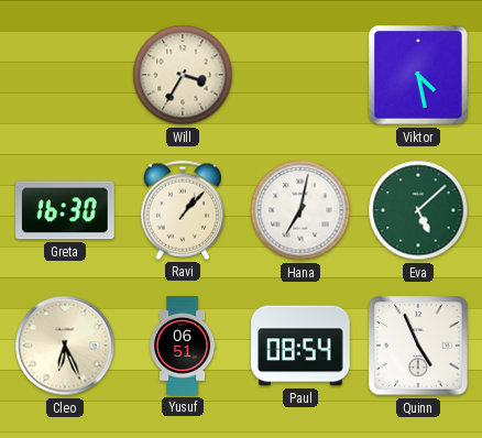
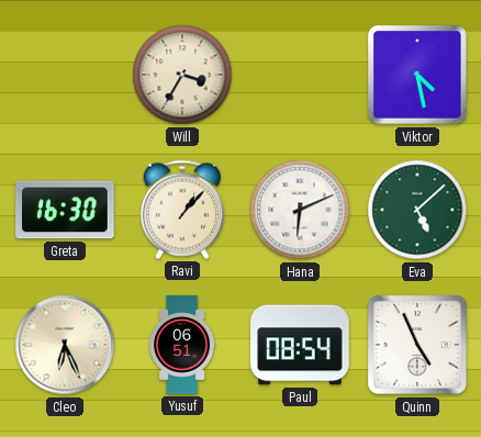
Hana: 7:02 -> 6:11 (300, 210)
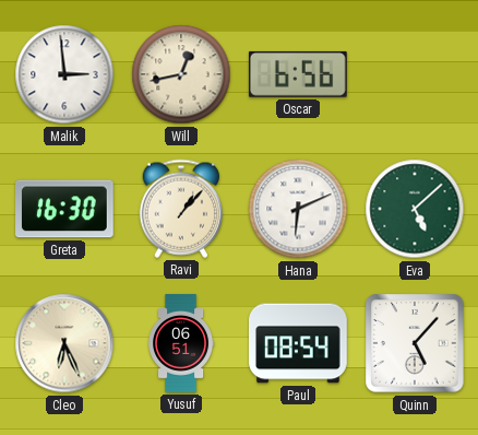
Malik: none -> 2:59 (64, 74)
Will: 3:35 -> 12:43 (181, 74)
Oscar: none -> 6:56 (298, 74)
Viktor: 4:28 -> none (417, 75)
Quinn: 4:56 -> 5:07 (415, 343)
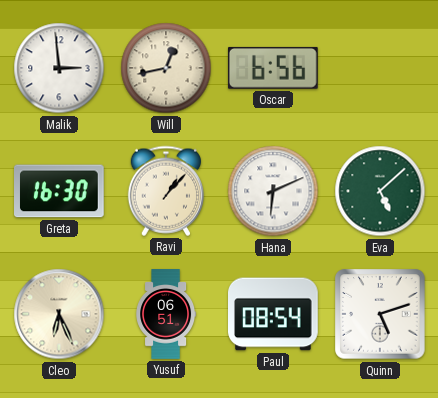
Quinn: 5:07 -> 5:12 (380, 314)
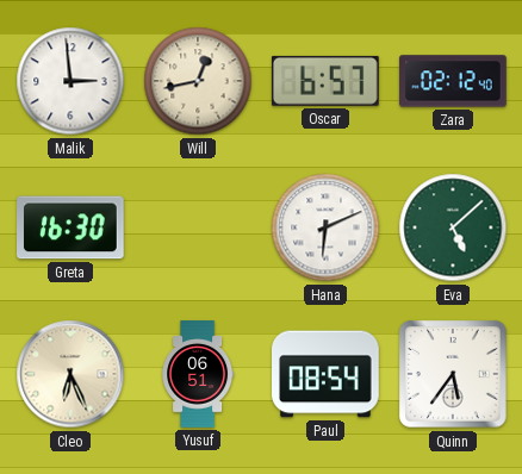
Oscar: 6:56 -> 6:57 (325, 81)
Zara: none -> 02:12 (453, 81)
Ravi: 1:07 -> none (165, 191)
Quinn: 5:12 -> 5:36 (453, 374)
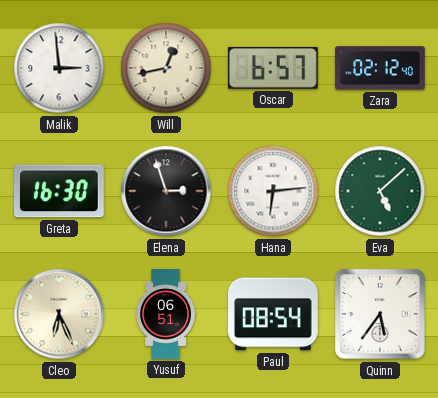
Elena: none -> 2:57 (166, 191)
Hana: 6:11 -> 6:14 (273, 191)
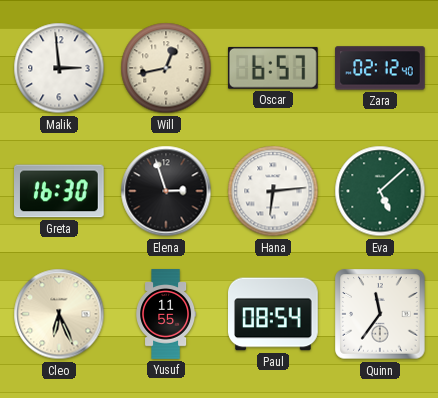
Yusuf: 06:51 -> 11:55 (166, 314)
Quinn: 5:36 -> 11:36 (380, 314)
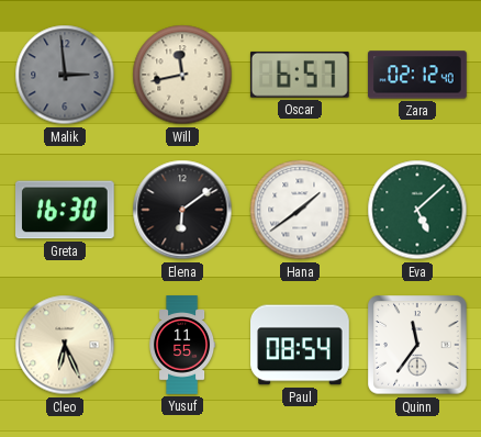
Malik dial: white -> grey (65, 75)
Will: 12:43 -> 11:43 (182, 75)
Elena: 2:57 -> 6:09 (182, 210)
Hana: 6:14 -> 1:39 (300, 210)
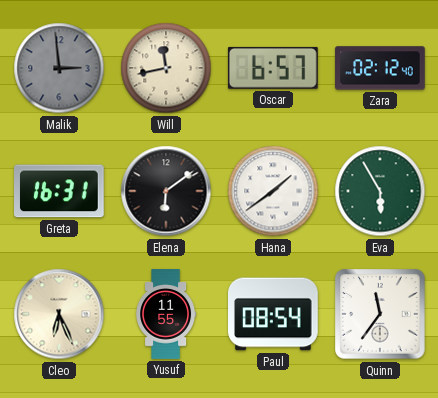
Greta: 16:30 -> 16:31 (60, 191)
Eva: 5:08 -> 5:55 (380, 191)
